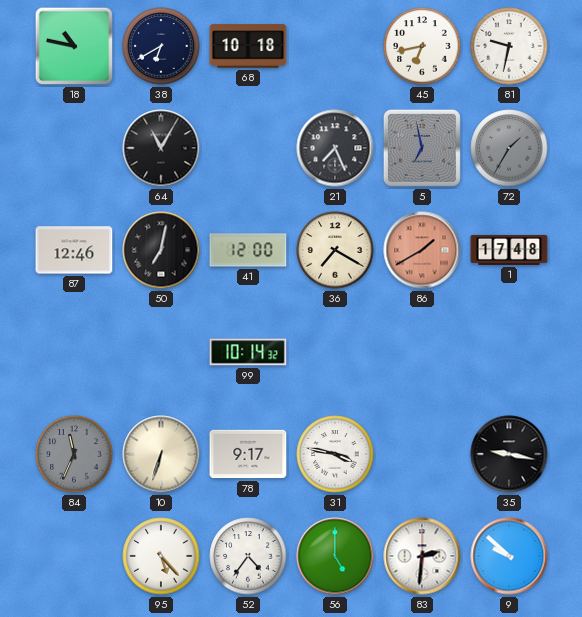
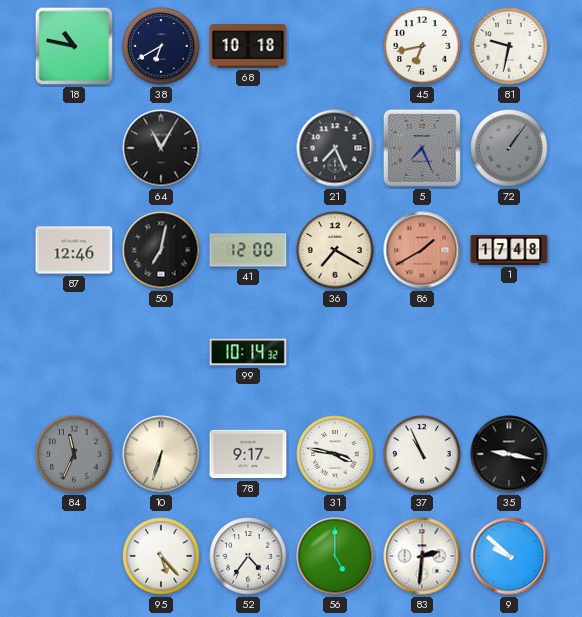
5: 6:58 -> 7:26 (422, 148)
72: 1:35 -> 1:06 (509, 148)
37: none -> 10:56 (422, 454)
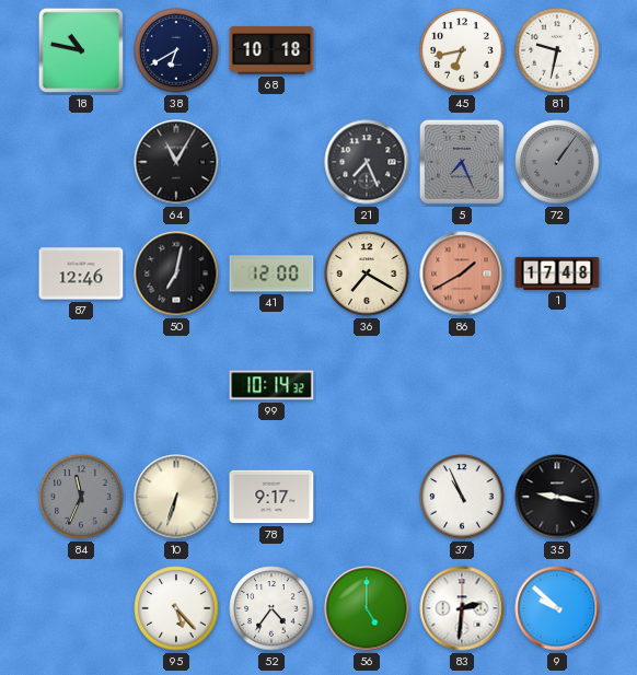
31: 3:47 -> none (335, 454)
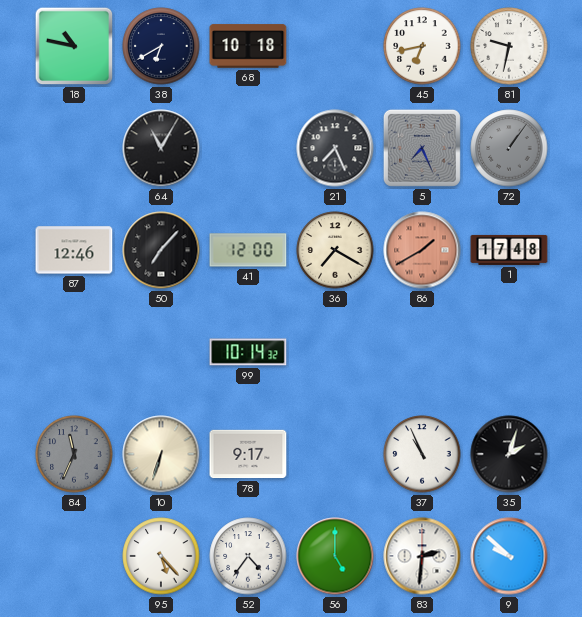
50: 7:02 -> 7:07 (161, 250)
35: 9:17 -> 2:03 (509, 454)
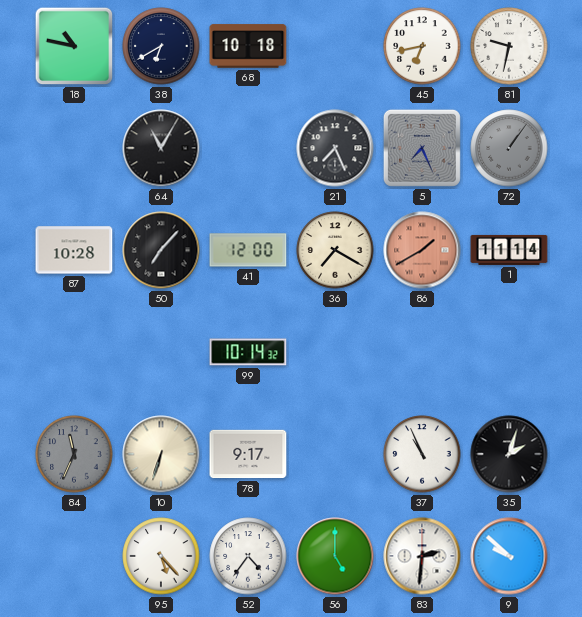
87: 12:46 -> 10:28 (74, 250)
1: 17:48 -> 11:14 (509, 250)
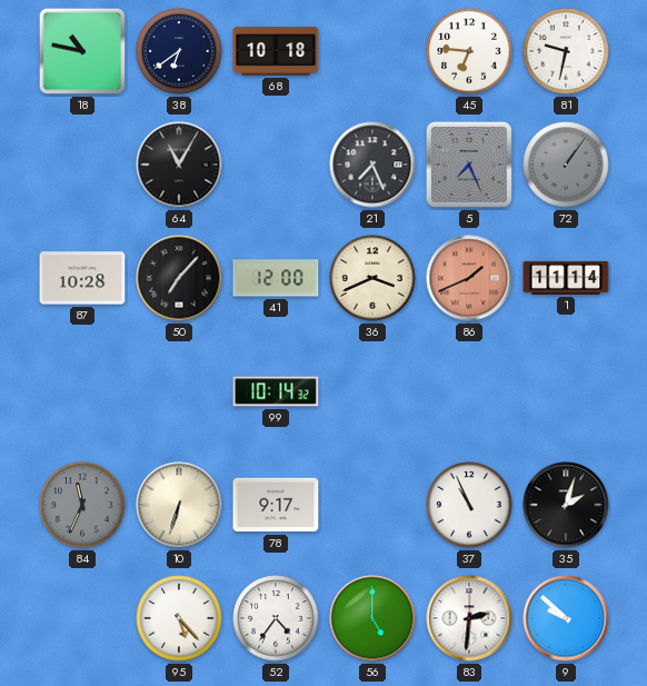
38: 6:40 -> 6:39 (179, 51)
45: 6:43 -> 6:46 (469, 51)
36: 7:20 -> 3:41 (372, 278)
86: 1:40 -> 1:41 (469, 278)
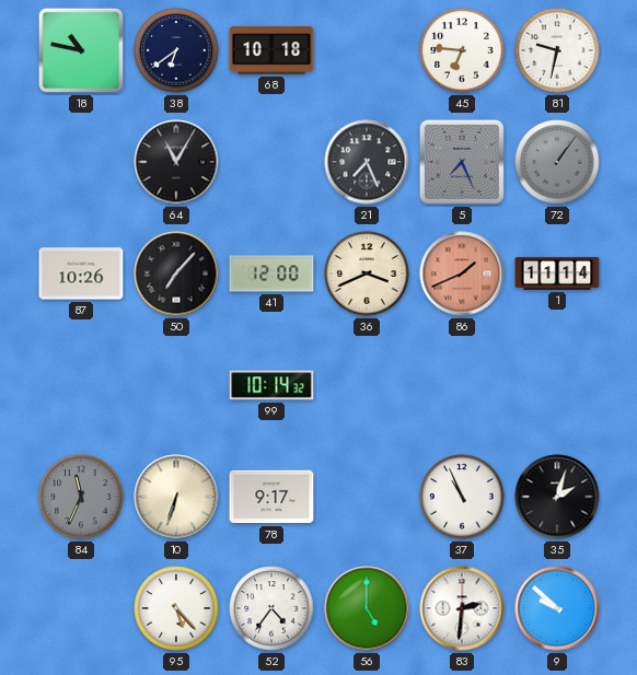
87: 10:28 -> 10:26 (81, 274)
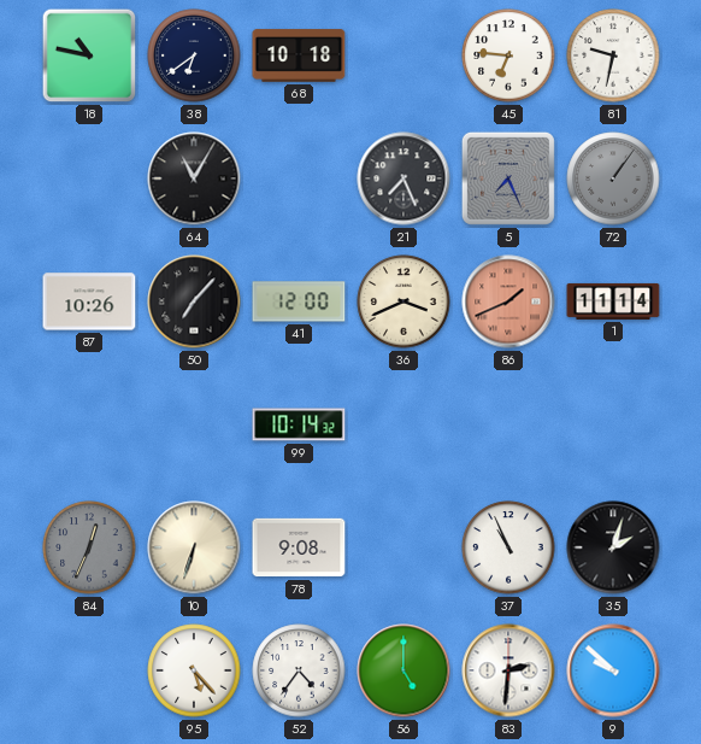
84: 11:34 -> 12:34 (89, 547)
78: 9:17 -> 9:08 (299, 547)
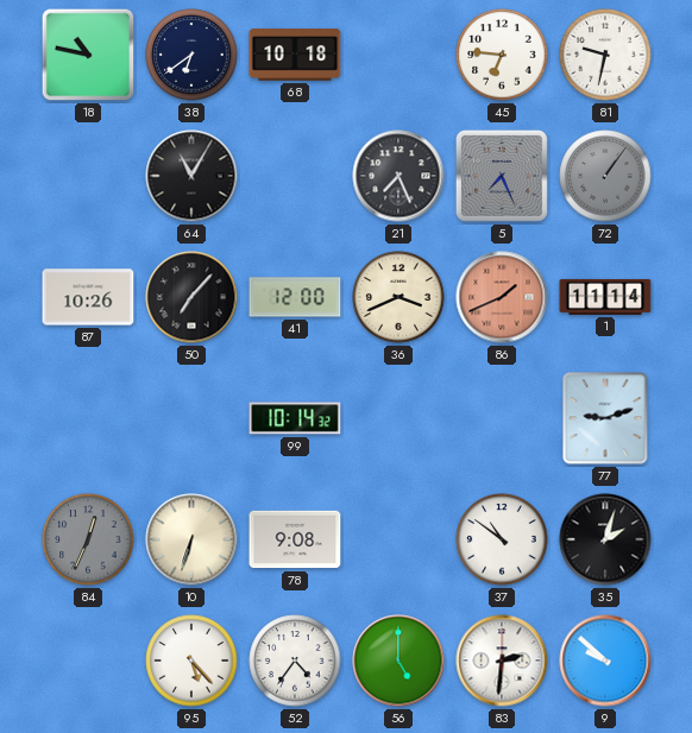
77: none -> 9:12 (605, 418)
37: 10:56 -> 10:51 (502, 539)
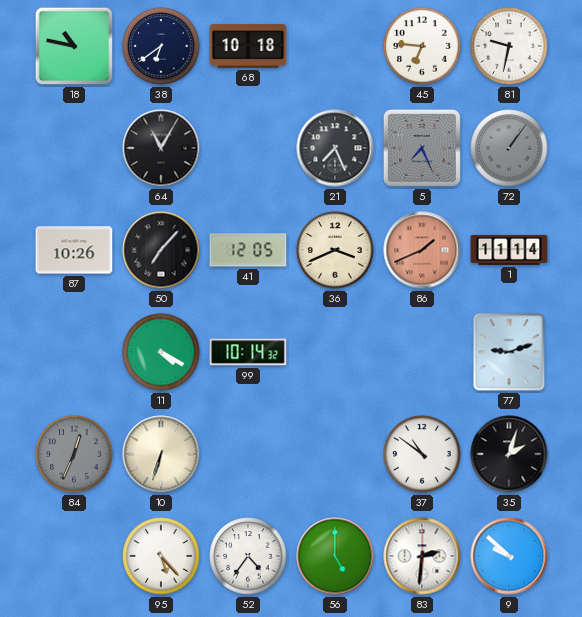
41: 12:00 -> 12:05 (248, 250)
11: none -> 4:20 (161, 352)
78: 9:08 -> none (295, 539)
